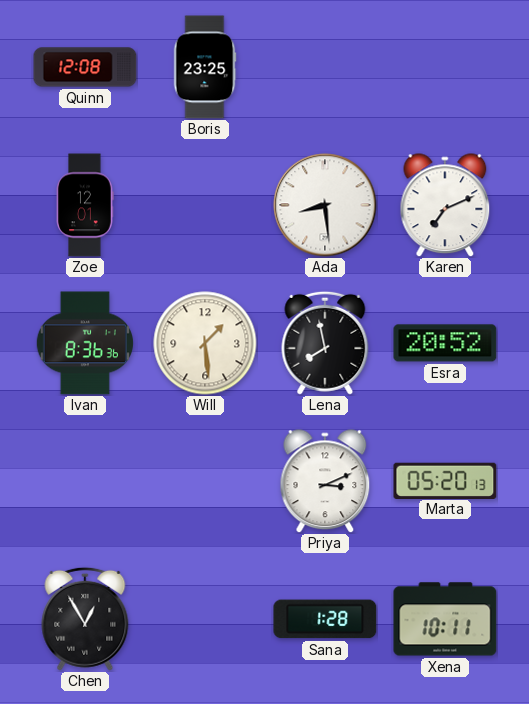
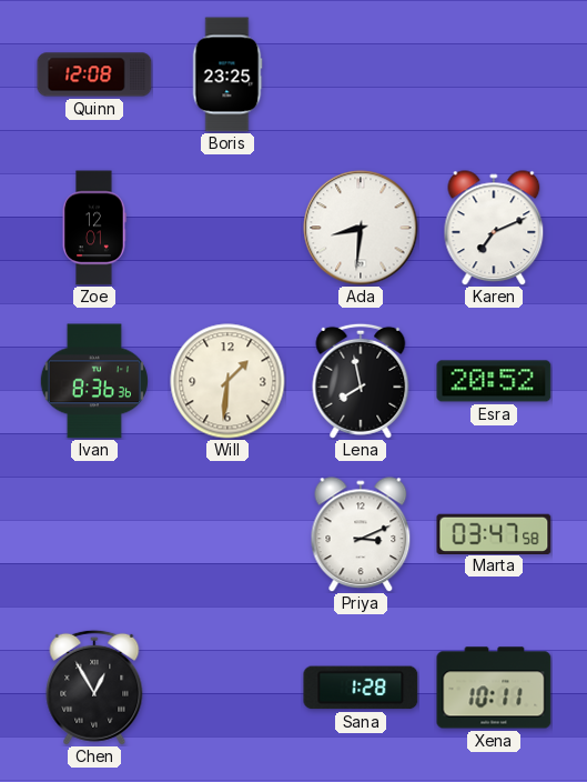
Ada: 8:29 -> 8:31 (361, 228)
Will: 1:29 -> 1:31 (227, 381)
Marta: 05:20 -> 03:47 (494, 533)
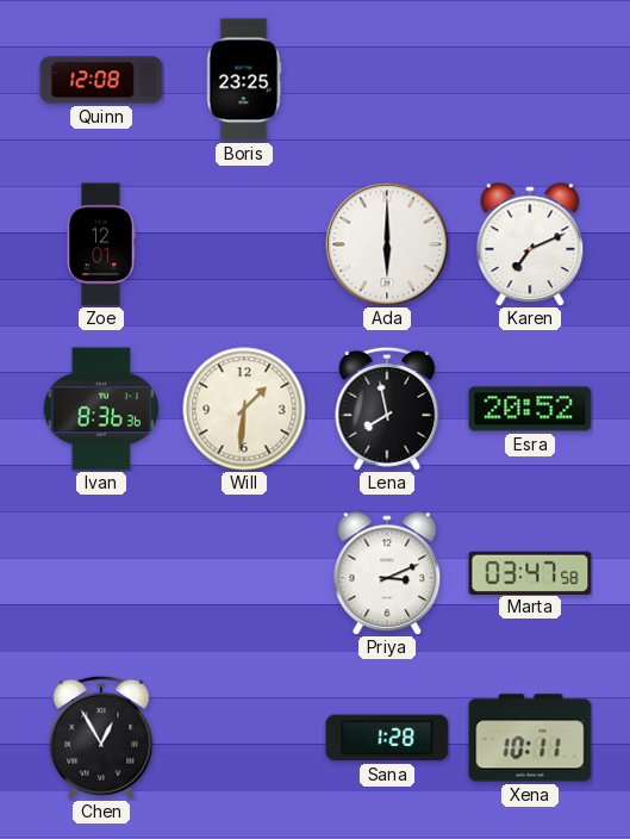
Ada: 8:31 -> 6:00 (387, 244)
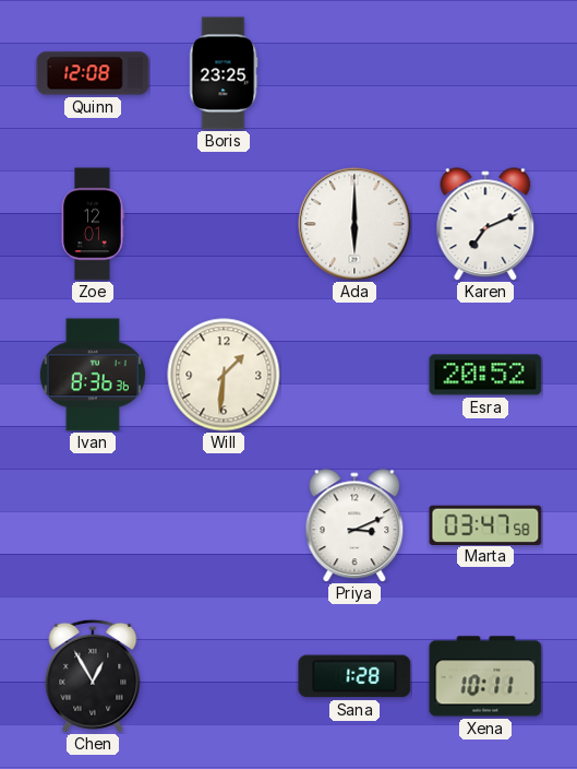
Lena: 7:58 -> none (387, 409)
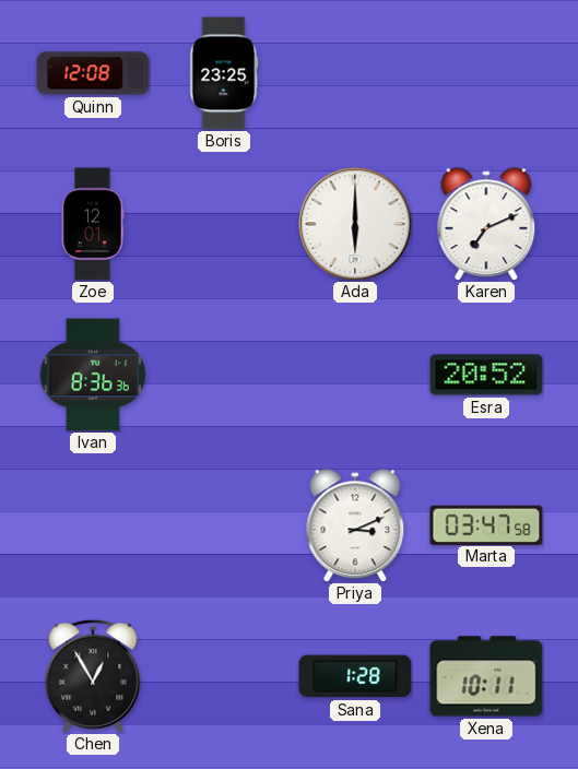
Will: 1:31 -> none (224, 375)
